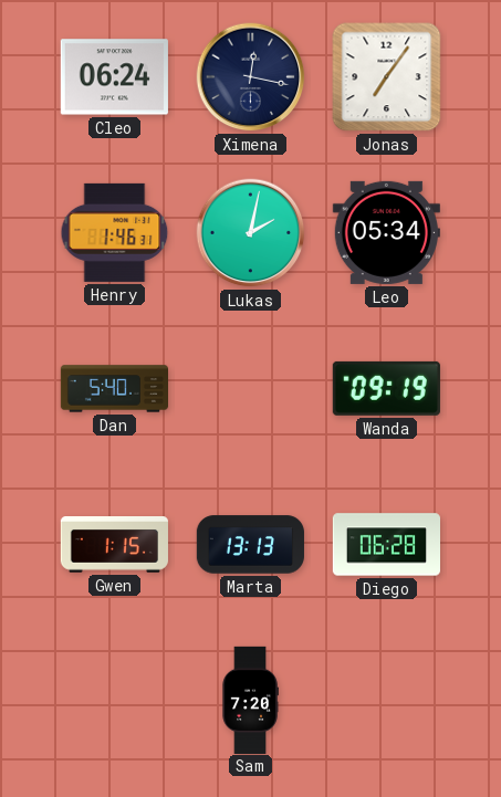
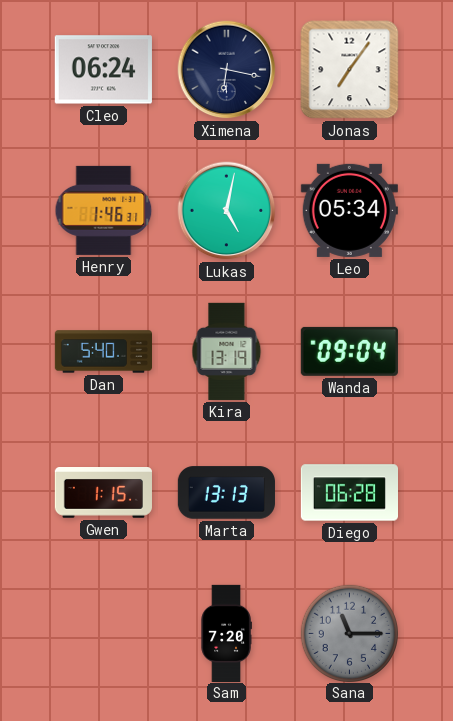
Ximena: 12:17 -> 6:17 (227, 70)
Lukas: 2:02 -> 5:02 (227, 211)
Kira: none -> 13:19 (227, 351)
Wanda: 09:19 -> 09:04 (349, 351)
Sana: none -> 11:15 (349, 633)
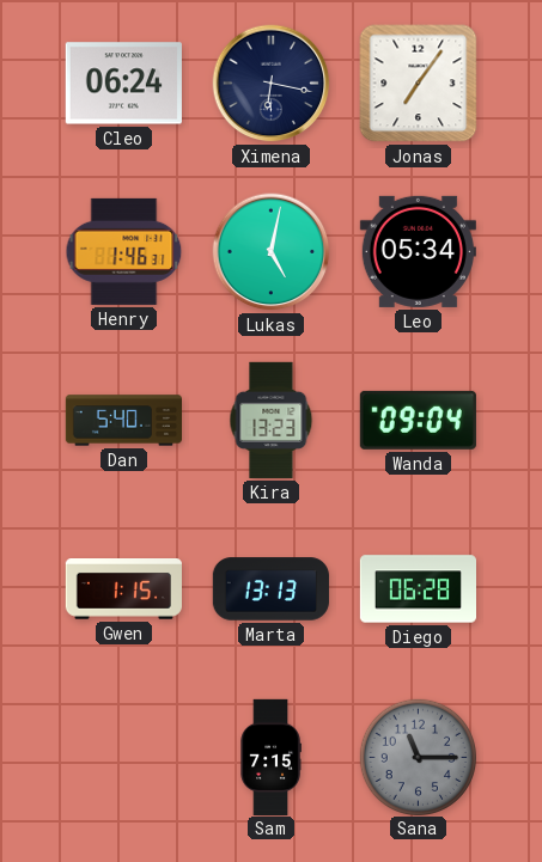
Kira: 13:19 -> 13:23 (272, 420)
Sam: 7:20 -> 7:15 (270, 757)
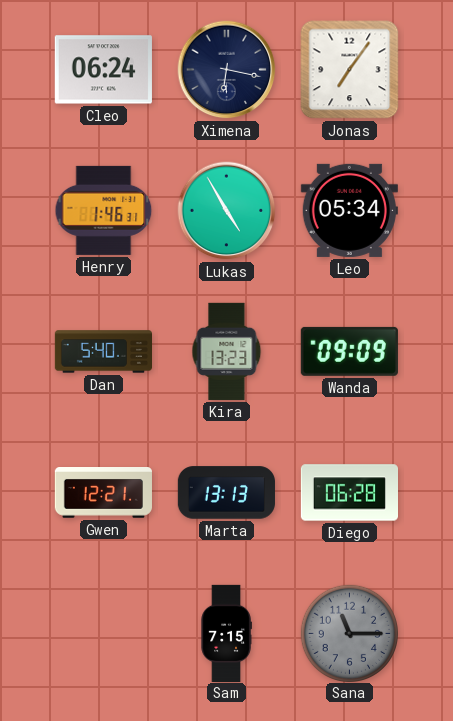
Lukas: 5:02 -> 4:55 (227, 211)
Wanda: 09:04 -> 09:09 (349, 351)
Gwen: 1:15 -> 12:21 (103, 493)
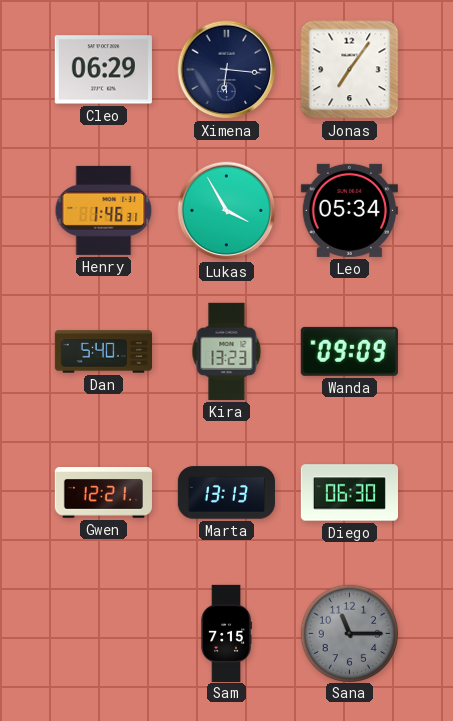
Cleo: 06:24 -> 06:29 (103, 70)
Ximena: 6:17 -> 6:16 (227, 70)
Lukas: 4:55 -> 3:55 (227, 211)
Diego: 06:28 -> 06:30 (349, 493)
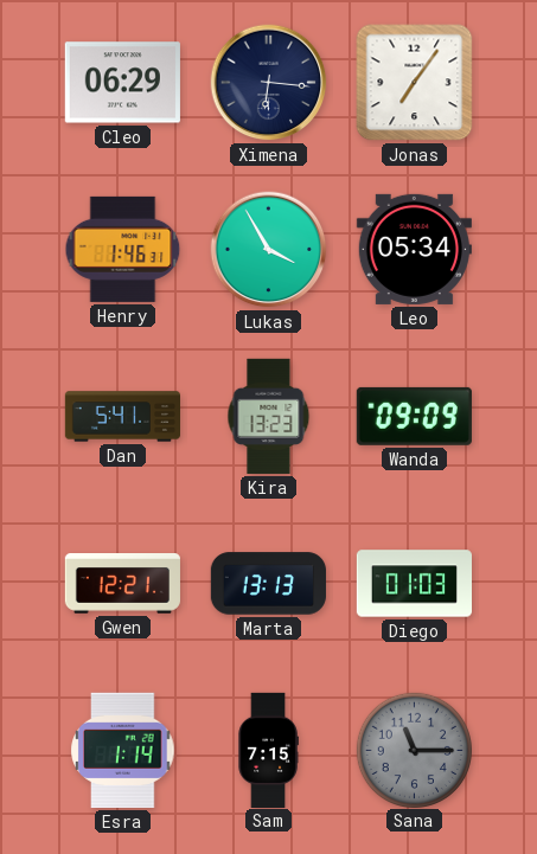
Dan: 5:40 -> 5:41 (122, 417)
Diego: 06:30 -> 01:03 (414, 584)
Esra: none -> 1:14 (123, 750)
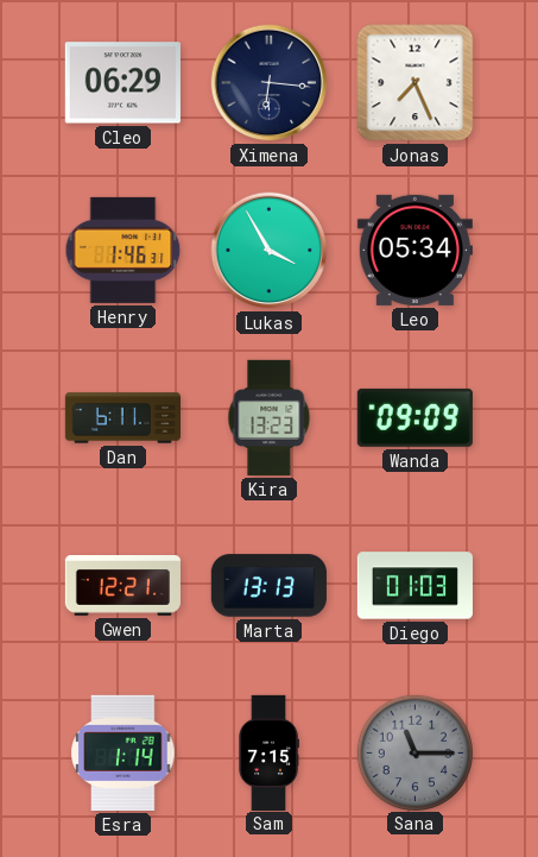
Jonas: 7:06 -> 7:26 (416, 83)
Dan: 5:41 -> 6:11 (122, 418)
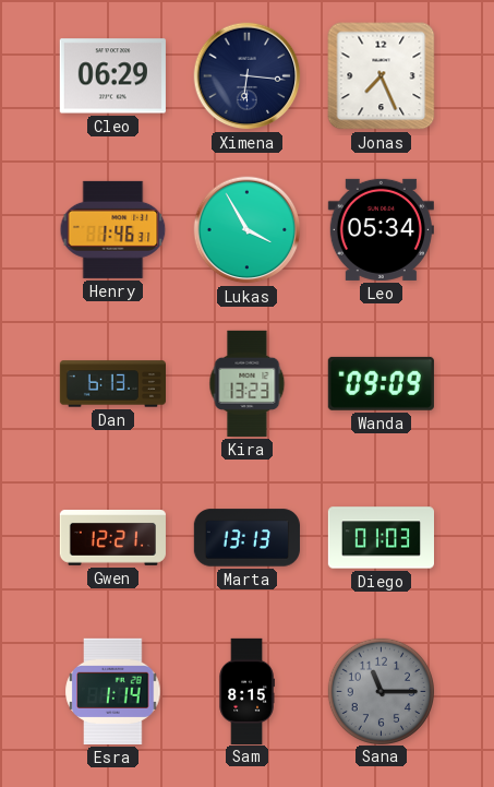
Dan: 6:11 -> 6:13 (112, 384)
Sam: 7:15 -> 8:15 (246, 691)
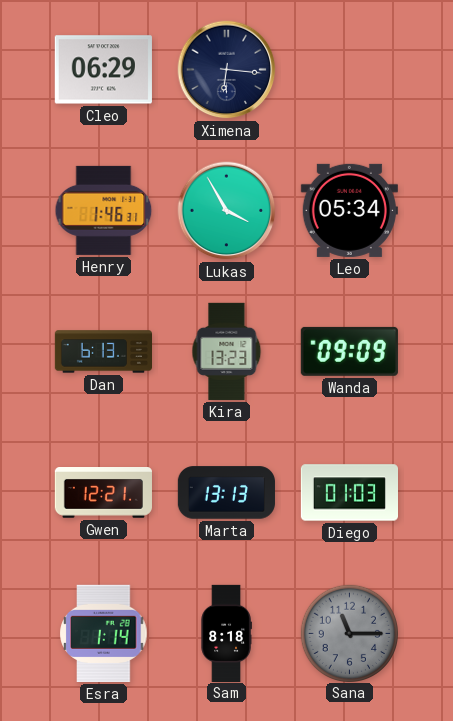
Jonas: 7:26 -> none (382, 76)
Sam: 8:15 -> 8:18 (226, 633)
